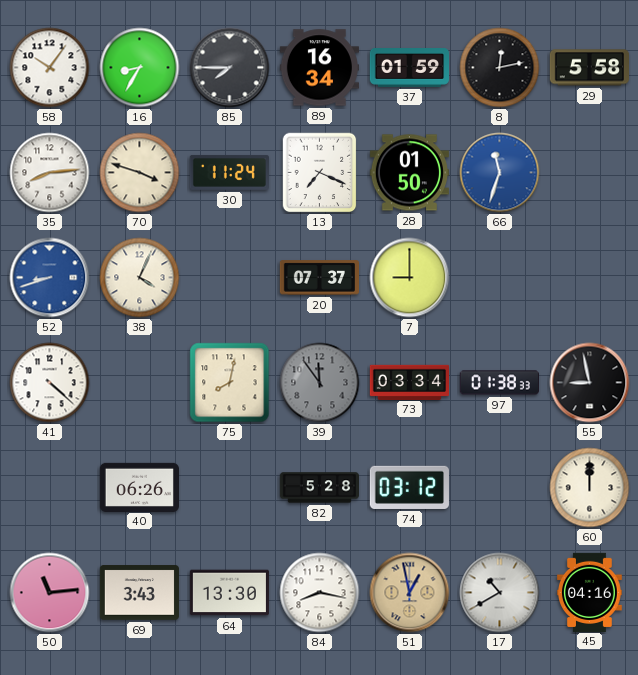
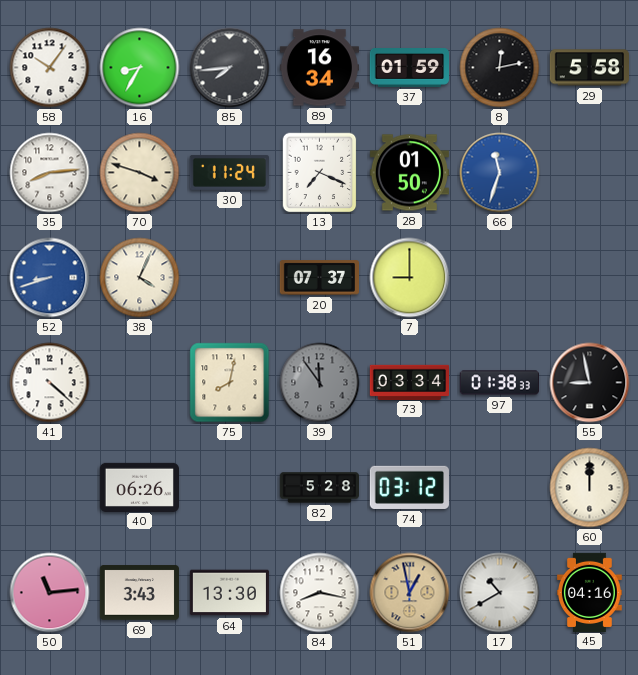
85: 7:45 -> 7:44 (230, 68)
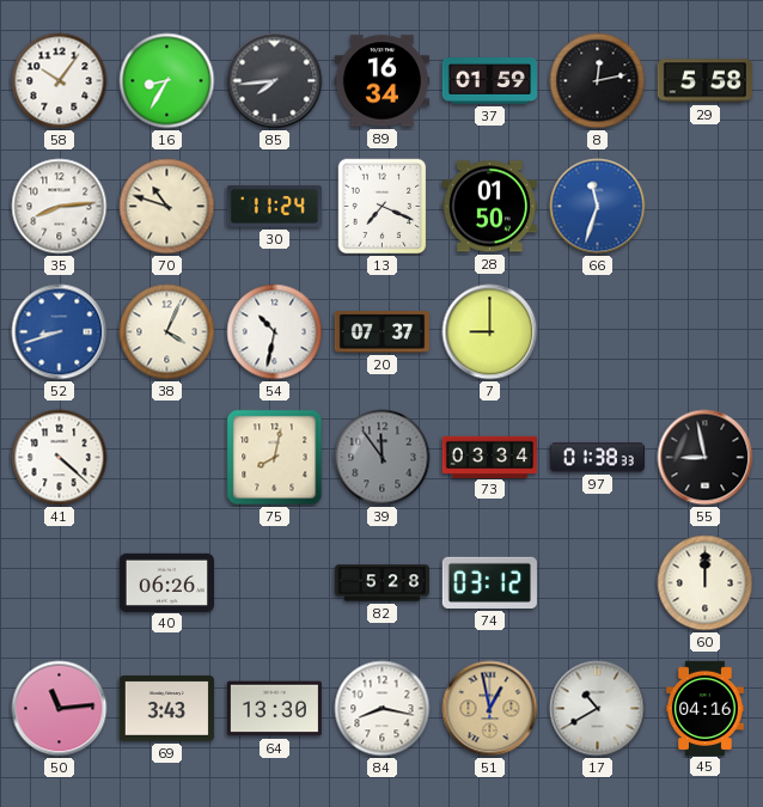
70: 3:48 -> 10:48 (167, 207)
54: none -> 10:32 (275, 332)
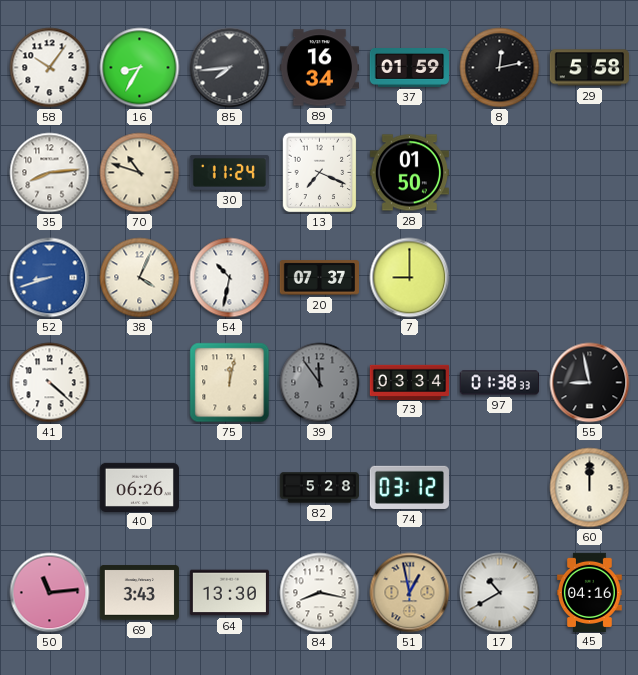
66: 11:33 -> none (598, 207)
75: 8:02 -> 12:02 (230, 383)
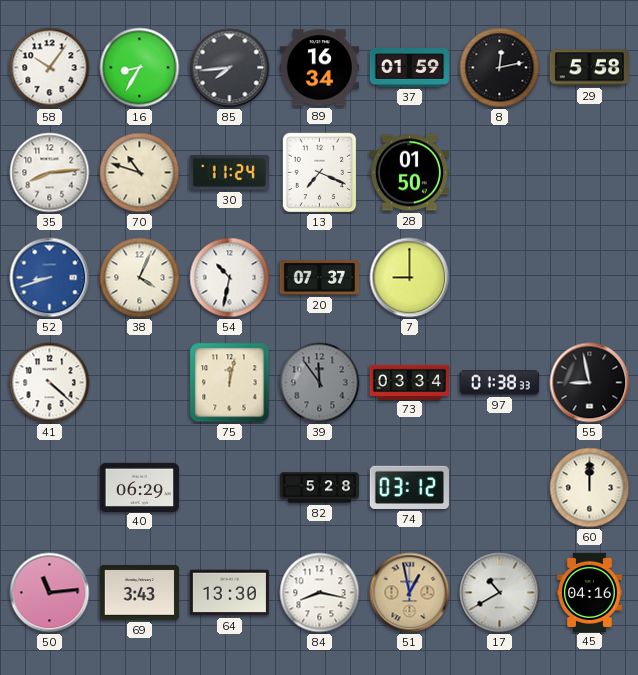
40: 06:26 -> 06:29 (139, 487)
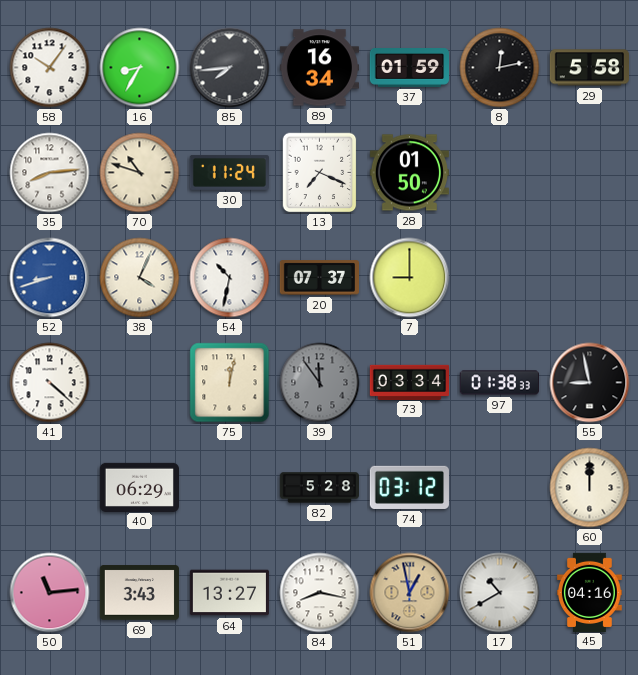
64: 13:30 -> 13:27 (229, 593)
